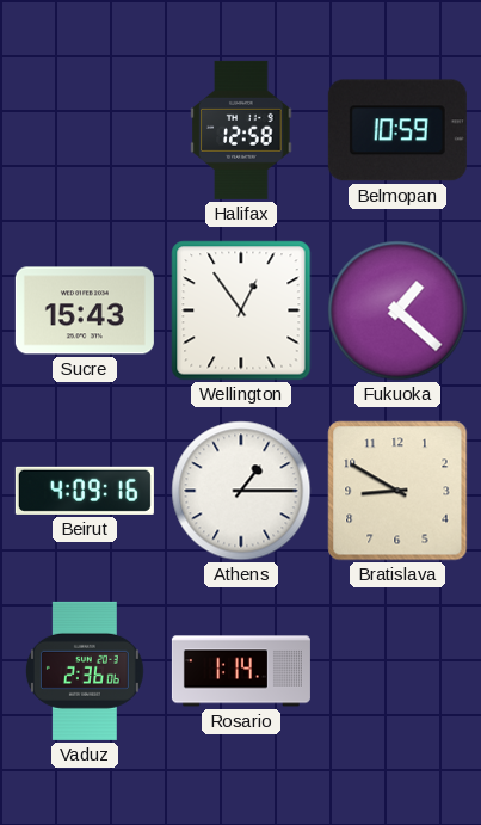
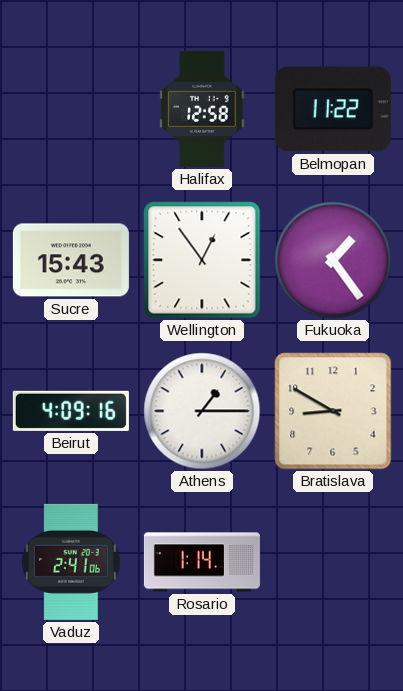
Belmopan: 10:59 -> 11:22 (333, 109)
Fukuoka: 1:22 -> 1:24 (333, 260)
Vaduz: 2:36 -> 2:41 (71, 562)
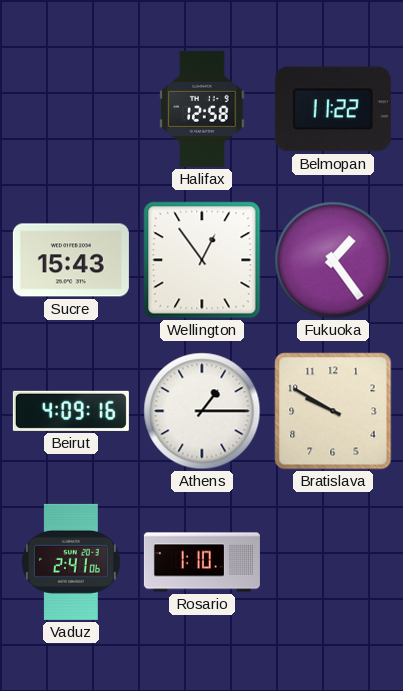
Bratislava: 8:50 -> 9:50 (333, 411)
Rosario: 1:14 -> 1:10 (202, 562)
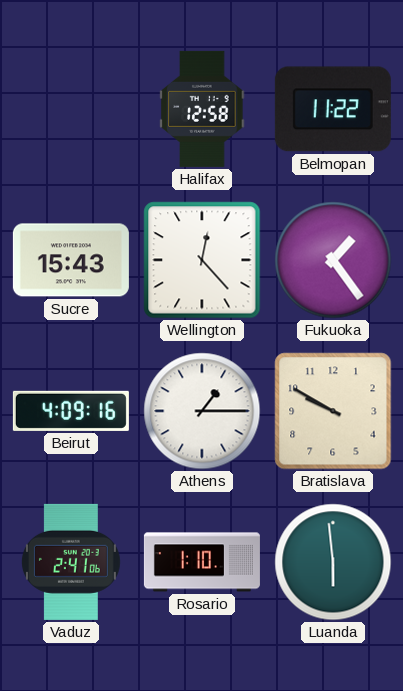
Wellington: 12:54 -> 12:23 (202, 260)
Luanda: none -> 5:59 (333, 562)
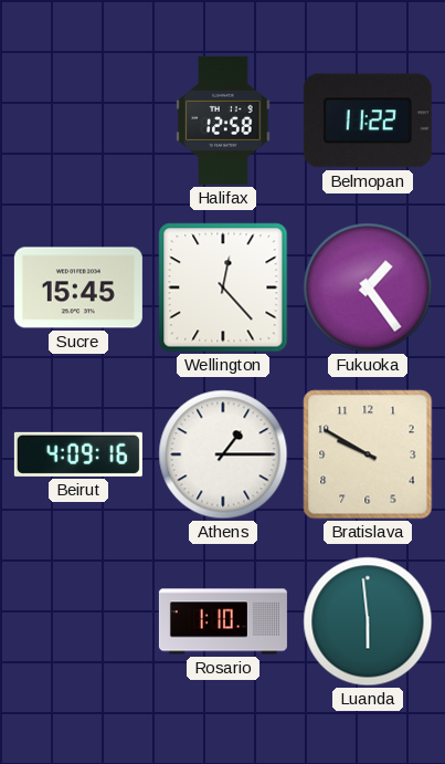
Sucre: 15:43 -> 15:45 (78, 287)
Vaduz: 2:41 -> none (71, 562)
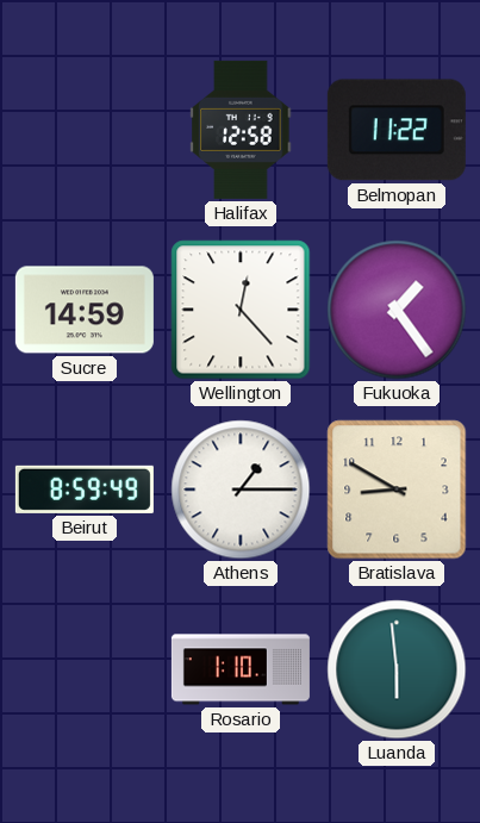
Sucre: 15:45 -> 14:59 (85, 310)
Beirut: 4:09 -> 8:59 (85, 490)
Bratislava: 9:50 -> 8:50 (397, 490)
